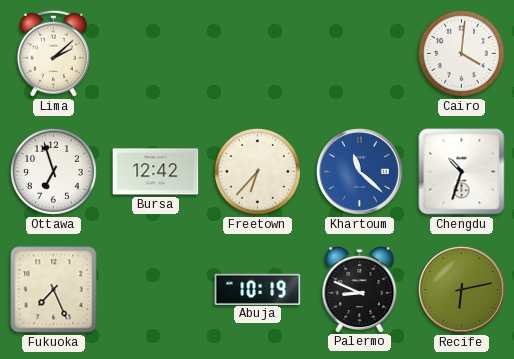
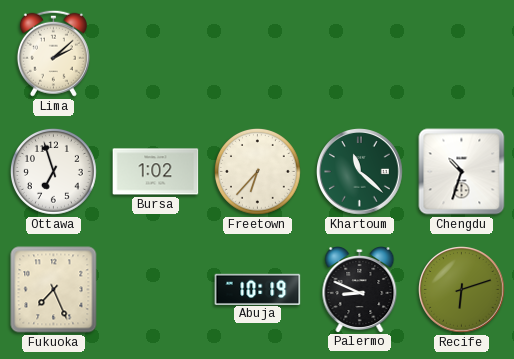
Cairo: 4:01 -> none (462, 54)
Bursa: 12:42 -> 1:02 (156, 172)
Khartoum dial: blue -> green (360, 172)
Recife: 6:13 -> 6:12 (462, 290)
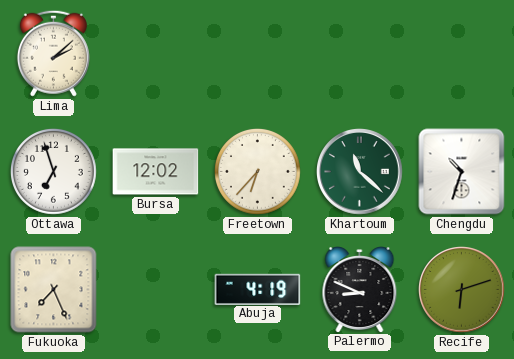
Bursa: 1:02 -> 12:02 (156, 172)
Abuja: 10:19 -> 4:19 (258, 289)
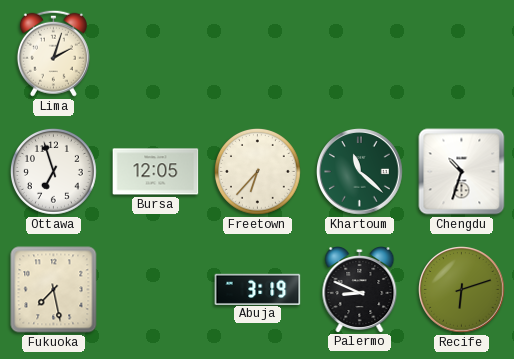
Lima: 2:08 -> 2:03 (53, 53)
Bursa: 12:02 -> 12:05 (156, 172)
Fukuoka: 7:26 -> 7:28 (54, 290)
Abuja: 4:19 -> 3:19 (258, 289)
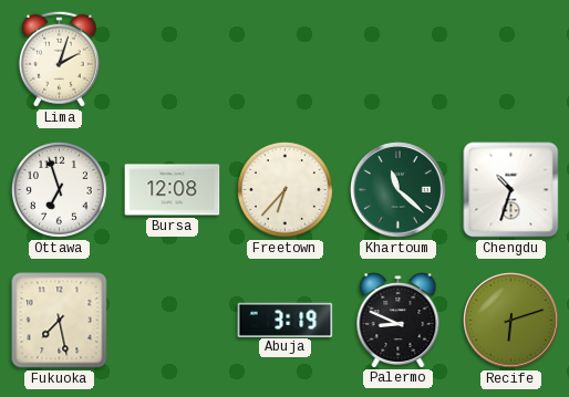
Bursa: 12:05 -> 12:08 (173, 190)
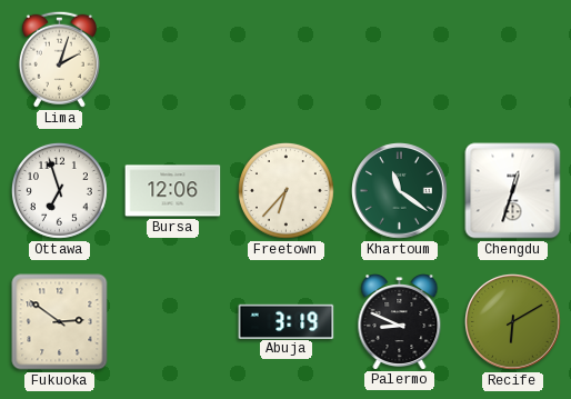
Bursa: 12:08 -> 12:06 (173, 191)
Khartoum: 11:22 -> 11:21 (400, 191)
Chengdu: 10:33 -> 12:33 (513, 191)
Fukuoka: 7:28 -> 2:51 (60, 322)
Recife: 6:12 -> 6:10 (513, 322)
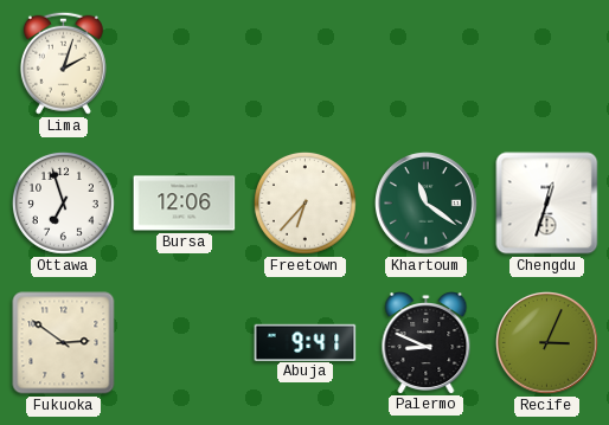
Abuja: 3:19 -> 9:41 (306, 342)
Recife: 6:10 -> 3:04 (547, 343)
